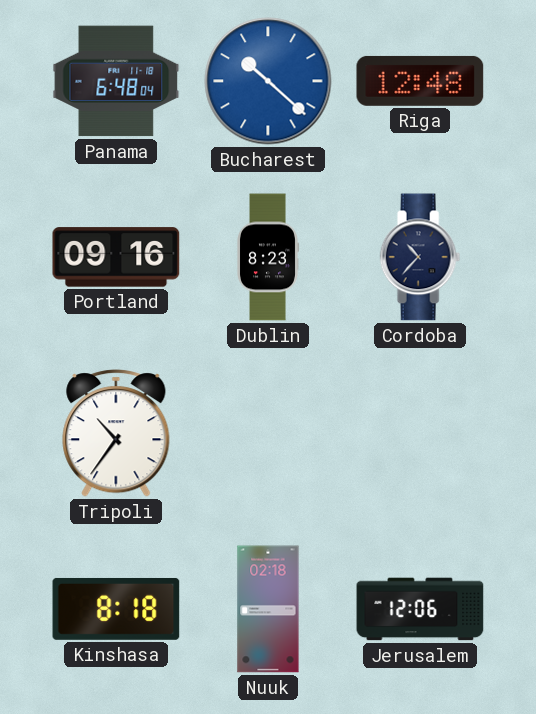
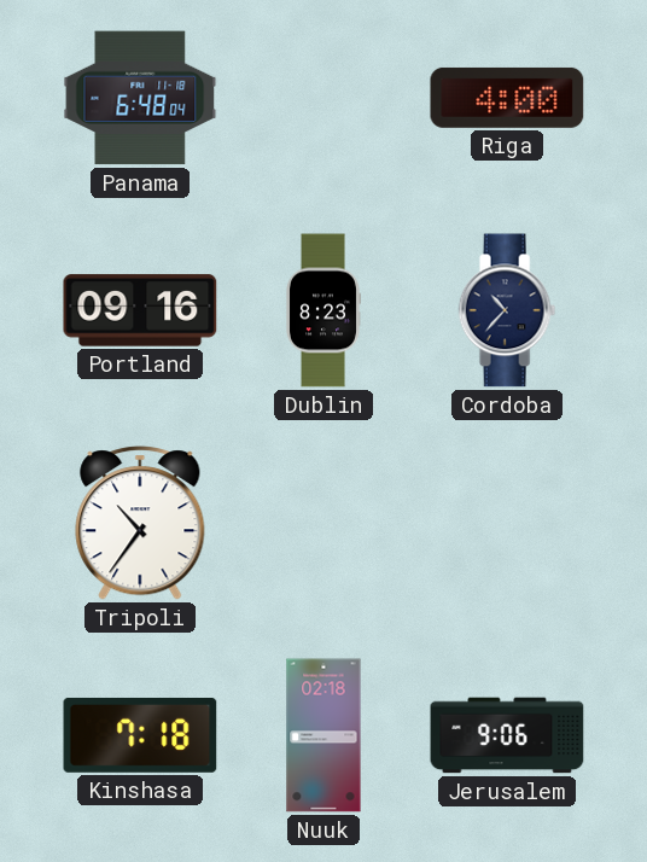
Bucharest: 10:22 -> none (268, 81)
Riga: 12:48 -> 4:00 (507, 98)
Kinshasa: 8:18 -> 7:18 (140, 735)
Jerusalem: 12:06 -> 9:06 (507, 735)
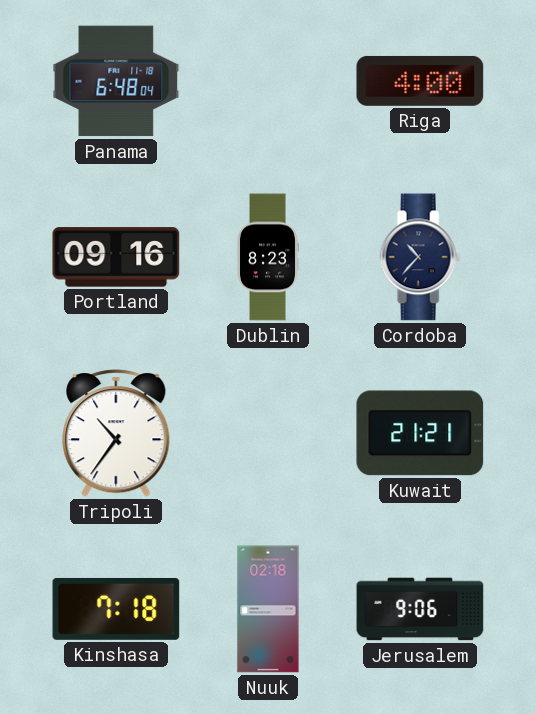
Kuwait: none -> 21:21 (420, 433)
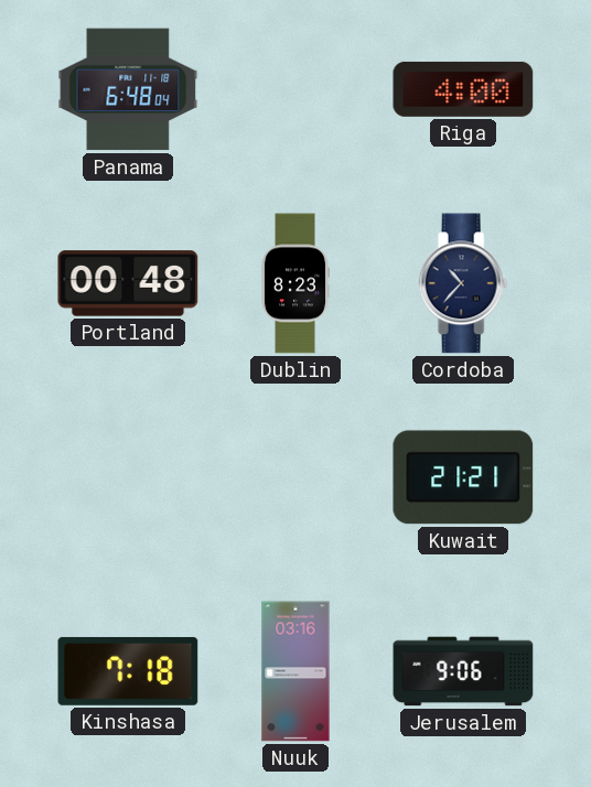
Portland: 09:16 -> 00:48 (128, 283)
Tripoli: 10:36 -> none (116, 433)
Nuuk: 02:18 -> 03:16 (295, 671)
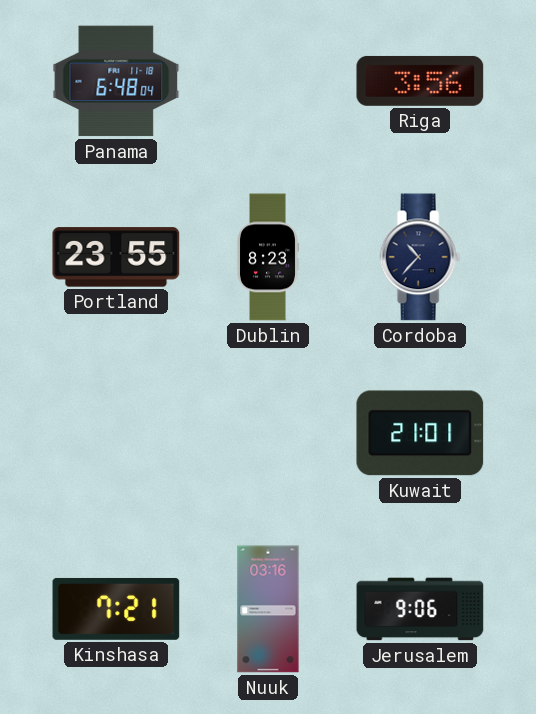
Riga: 4:00 -> 3:56 (420, 81)
Portland: 00:48 -> 23:55 (116, 257)
Kuwait: 21:21 -> 21:01 (420, 433)
Kinshasa: 7:18 -> 7:21 (116, 609)
